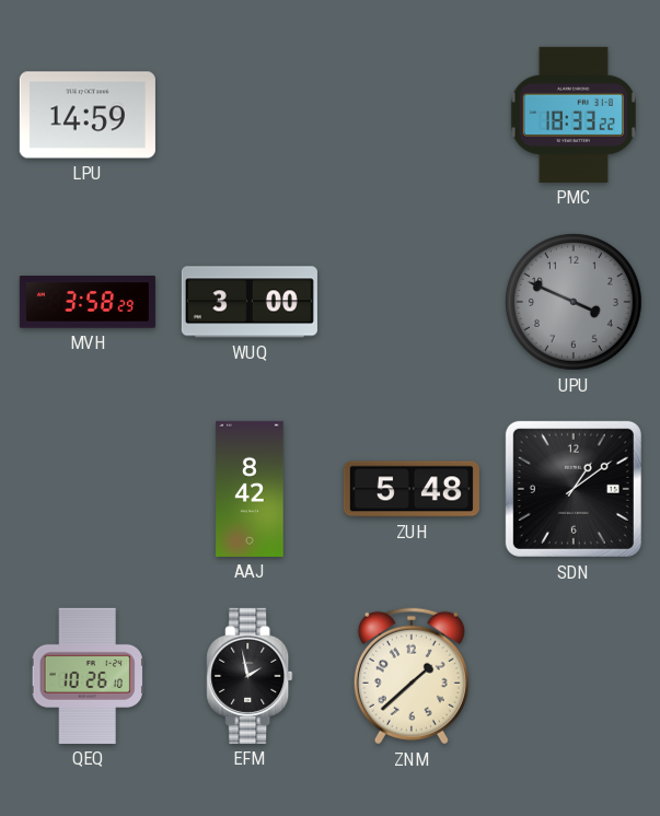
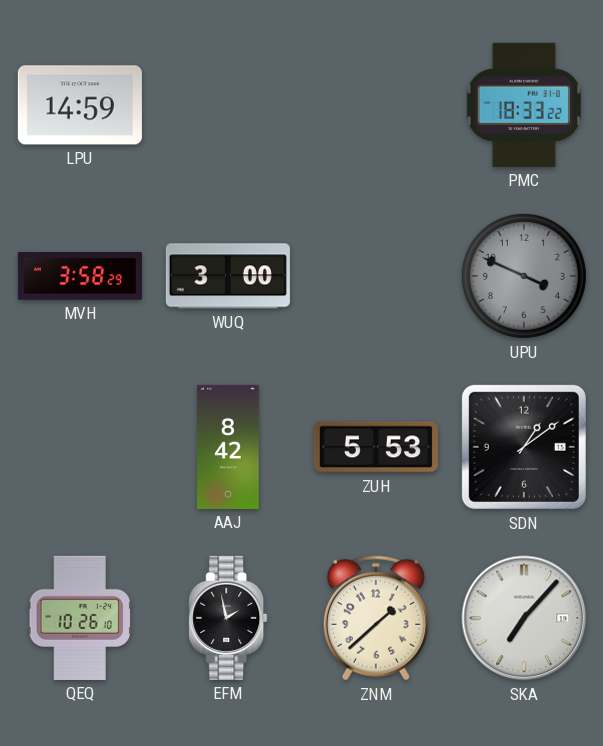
ZUH: 5:48 -> 5:53 (376, 447)
SKA: none -> 7:07 (524, 618)
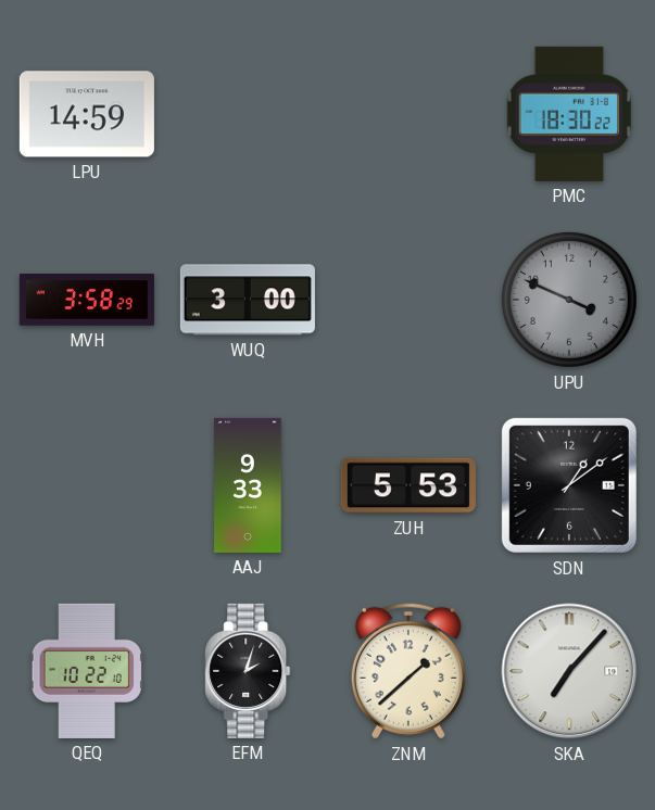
PMC: 18:33 -> 18:30 (569, 114)
AAJ: 8:42 -> 9:33 (248, 485)
QEQ: 10:26 -> 10:22 (87, 671)
EFM: 1:58 -> 2:03 (248, 671)
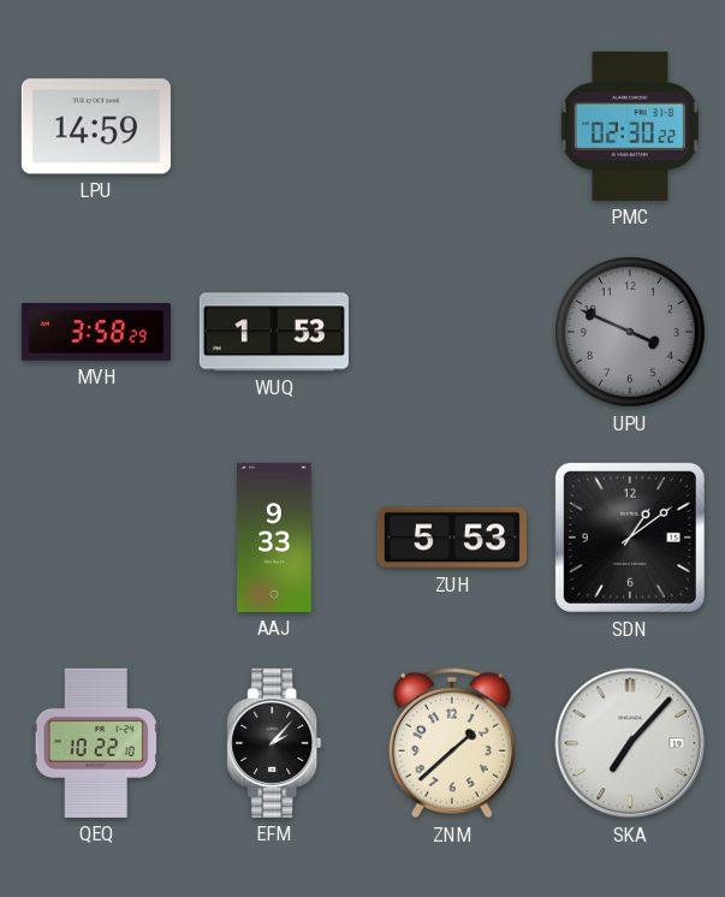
PMC: 18:30 -> 02:30 (630, 126)
WUQ: 3:00 -> 1:53 (274, 332)
EFM: 2:03 -> 2:07 (274, 743)
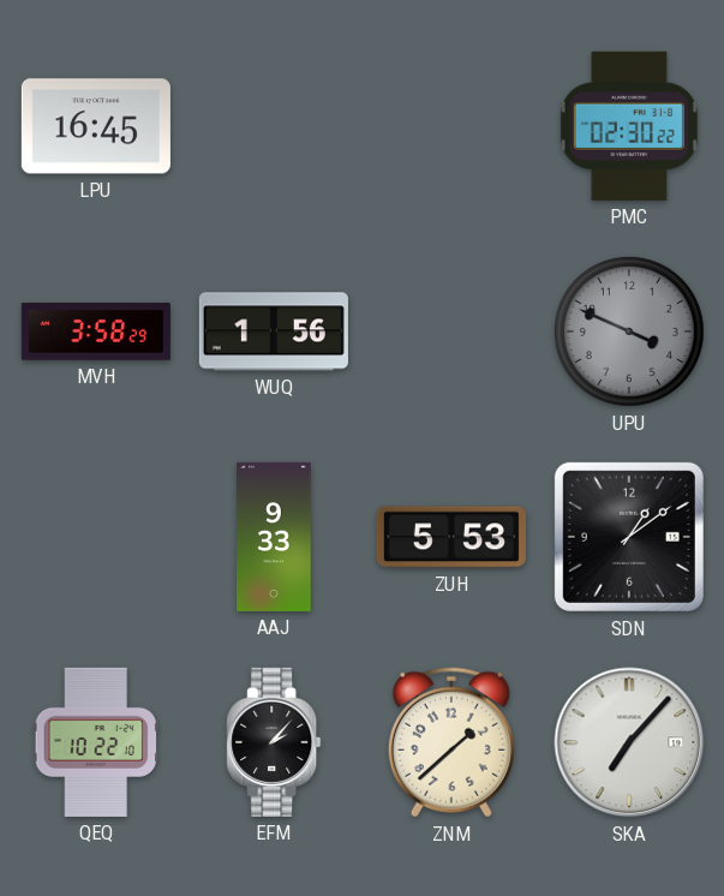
LPU: 14:59 -> 16:45 (96, 126)
WUQ: 1:53 -> 1:56 (274, 331)
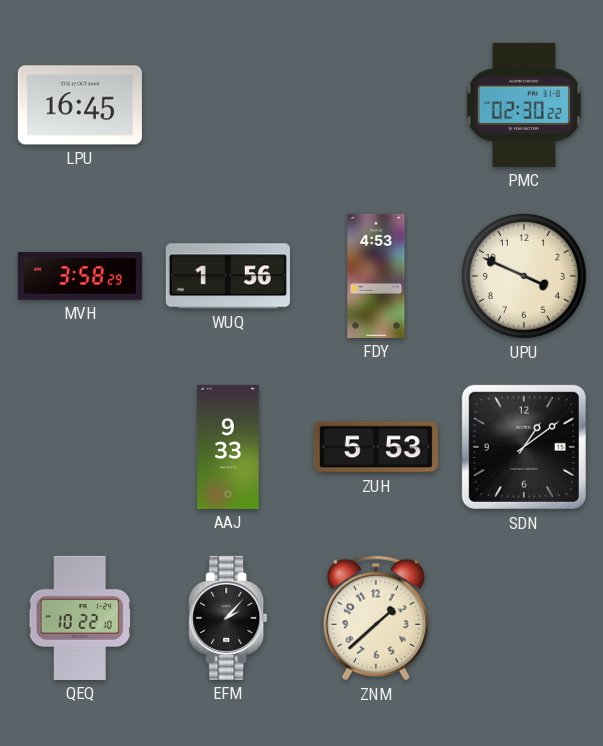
FDY: none -> 4:53 (376, 276)
UPU dial: grey -> cream (524, 276)
SKA: 7:07 -> none (629, 742)
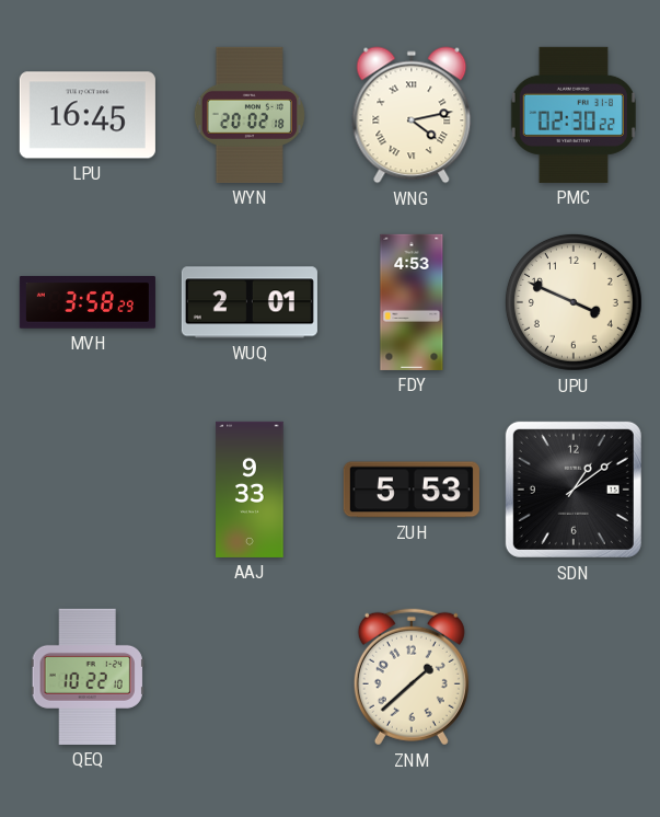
WYN: none -> 20:02 (250, 115)
WNG: none -> 4:13 (412, 115)
WUQ: 1:56 -> 2:01 (250, 302)
EFM: 2:07 -> none (228, 618)
